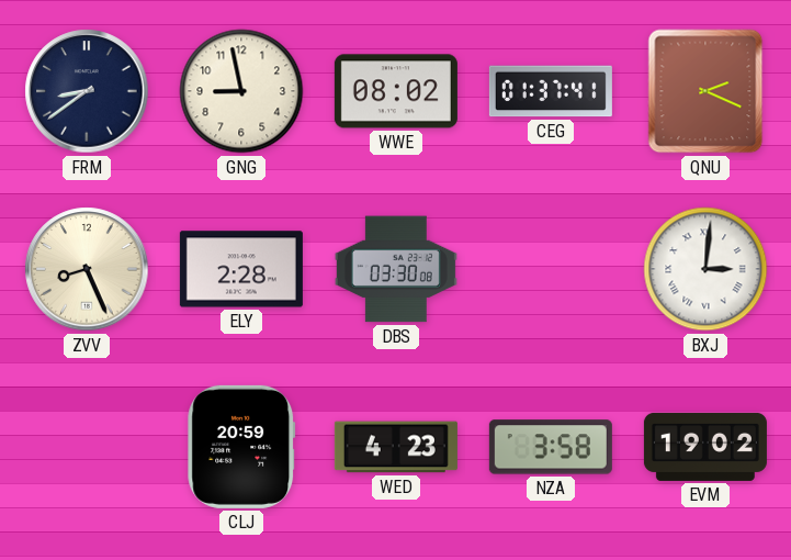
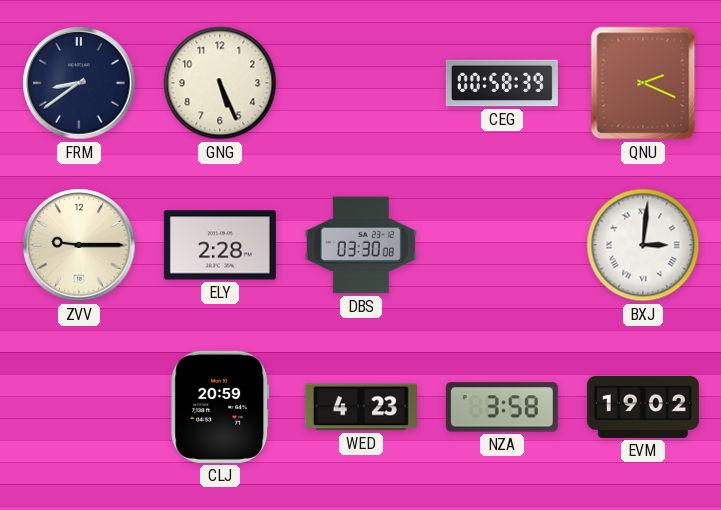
GNG: 8:58 -> 5:26 (220, 83)
WWE: 08:02 -> none (396, 91)
CEG: 01:37 -> 00:58 (502, 83)
ZVV: 8:26 -> 9:15 (79, 245)
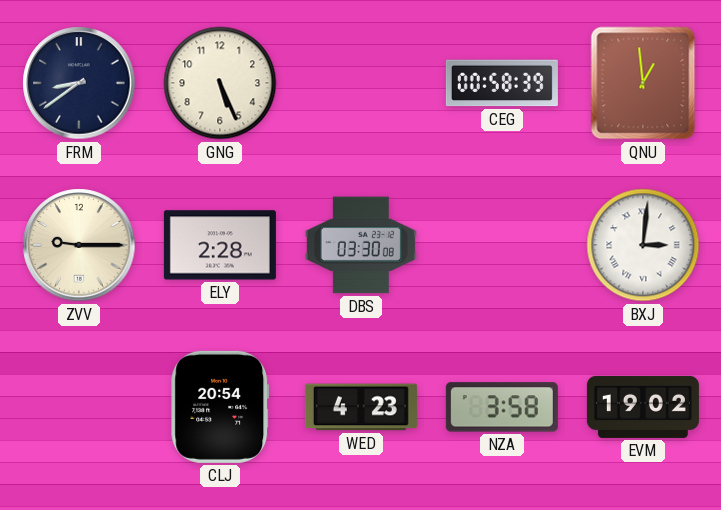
QNU: 2:19 -> 12:59 (643, 83)
CLJ: 20:59 -> 20:54 (220, 407)
